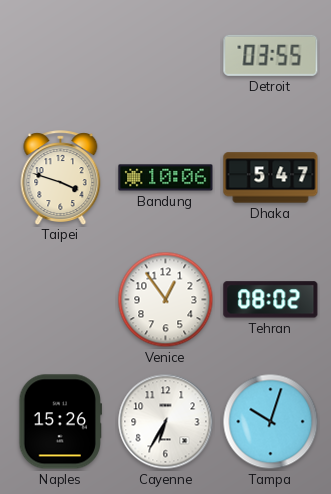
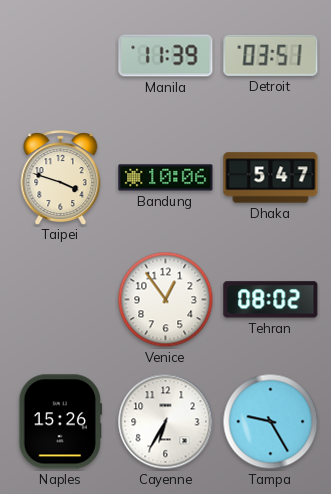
Manila: none -> 11:39 (166, 56)
Detroit: 03:55 -> 03:51 (271, 55)
Tampa: 10:03 -> 9:25 (271, 422)
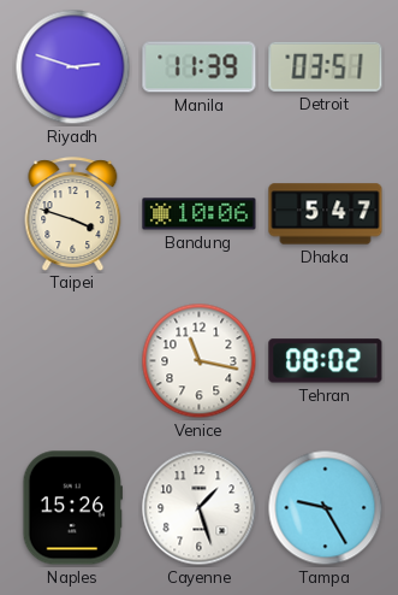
Riyadh: none -> 2:48 (73, 67)
Venice: 12:54 -> 11:17 (200, 361)
Cayenne: 6:35 -> 1:27 (200, 508)
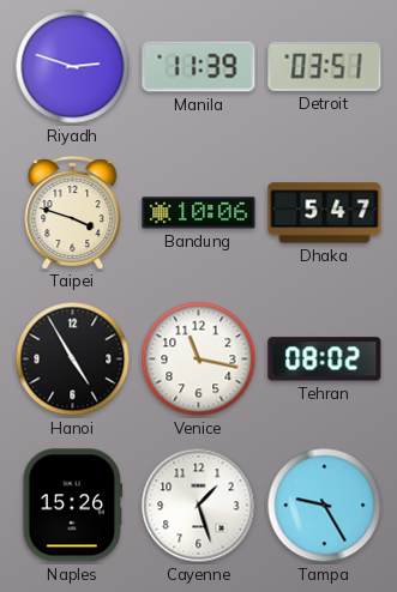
Hanoi: none -> 4:55 (73, 360)
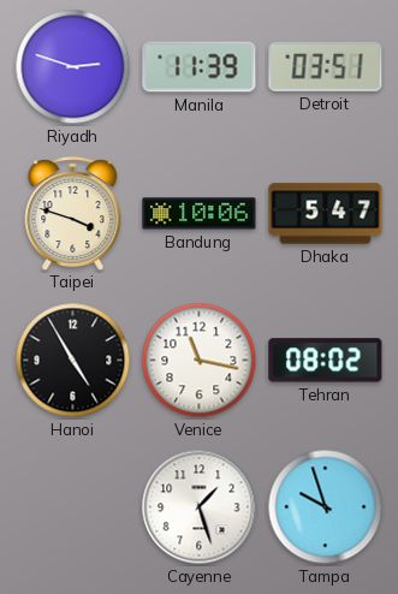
Naples: 15:26 -> none (72, 506)
Tampa: 9:25 -> 9:57 (326, 507)
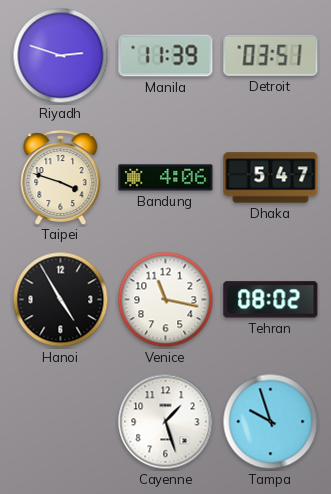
Bandung: 10:06 -> 4:06 (166, 178)
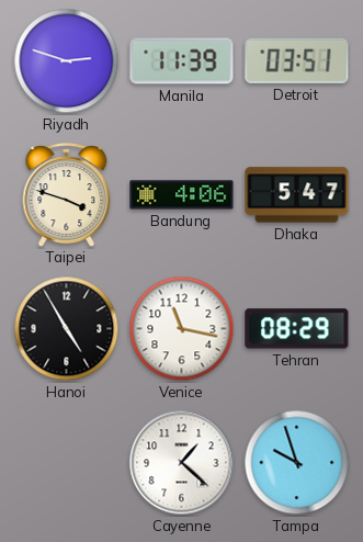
Tehran: 08:02 -> 08:29 (297, 329)
Cayenne: 1:27 -> 1:22 (182, 463)
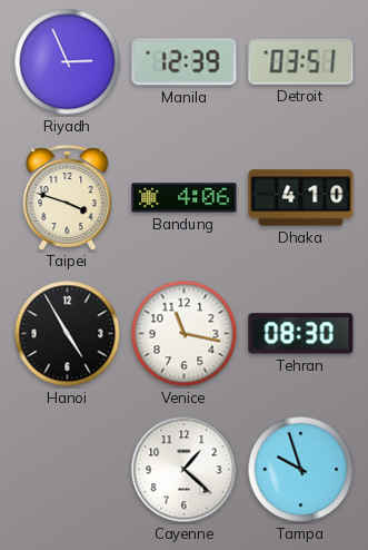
Riyadh: 2:48 -> 2:56 (68, 62)
Manila: 11:39 -> 12:39 (185, 62)
Dhaka: 5:47 -> 4:10 (301, 198)
Tehran: 08:29 -> 08:30 (301, 334)
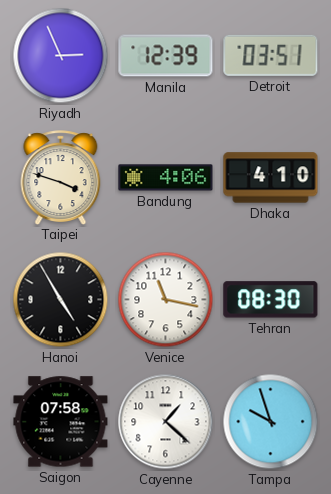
Saigon: none -> 07:58 (61, 422)
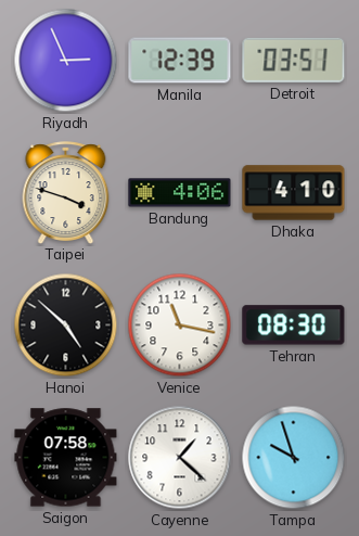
Hanoi: 4:55 -> 4:52 (66, 326)
